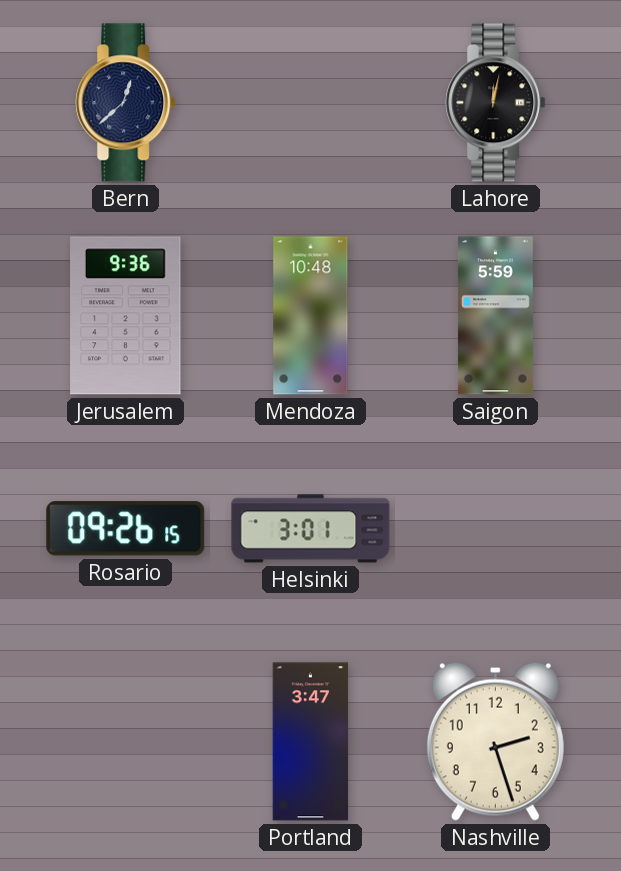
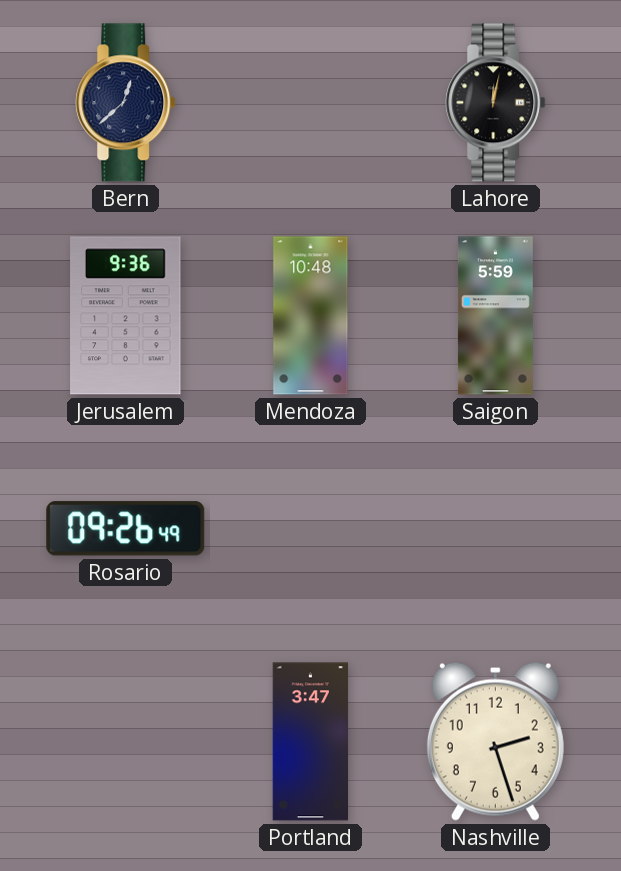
Rosario: 09:26:15 -> 09:26:49 (126, 529)
Helsinki: 3:01 -> none (311, 529)
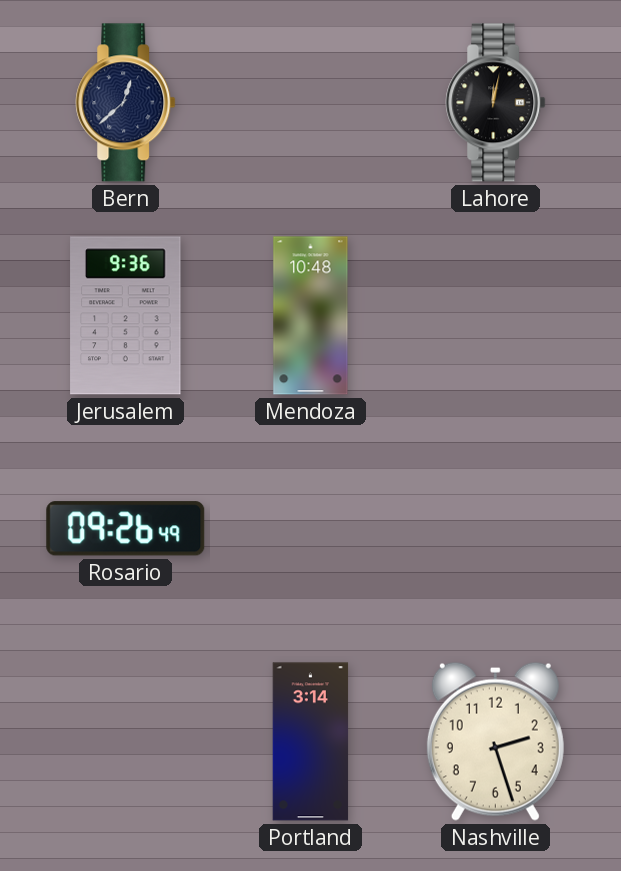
Saigon: 5:59 -> none (495, 316)
Portland: 3:47 -> 3:14 (311, 742)
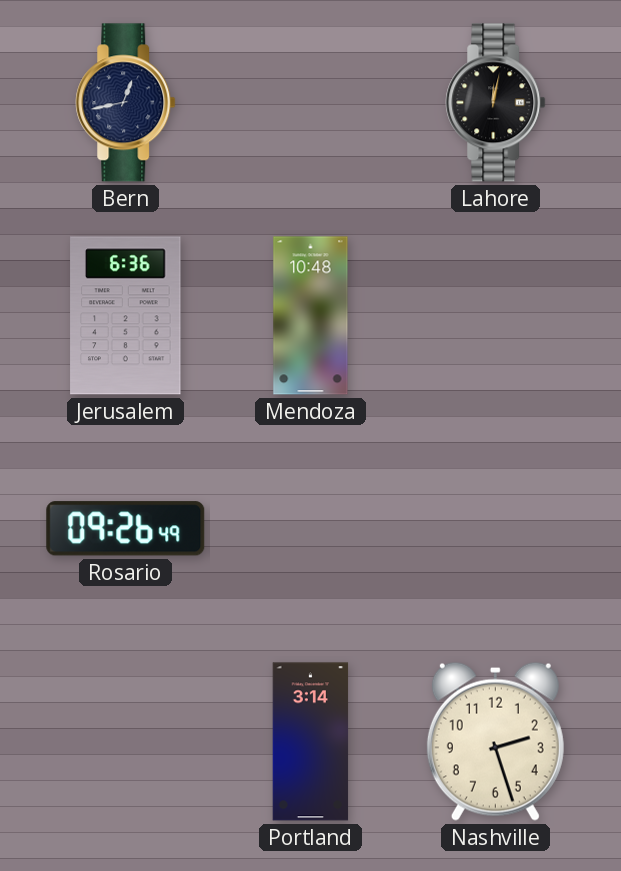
Bern: 12:38 -> 12:43 (126, 103)
Jerusalem: 9:36 -> 6:36 (126, 316)
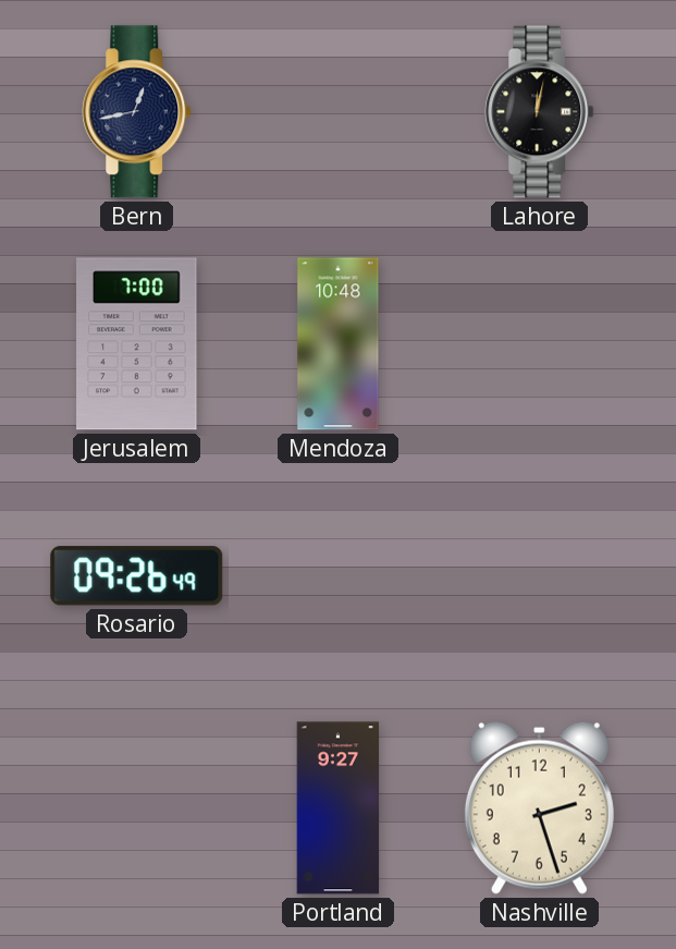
Jerusalem: 6:36 -> 7:00 (137, 344)
Portland: 3:14 -> 9:27 (339, 808)
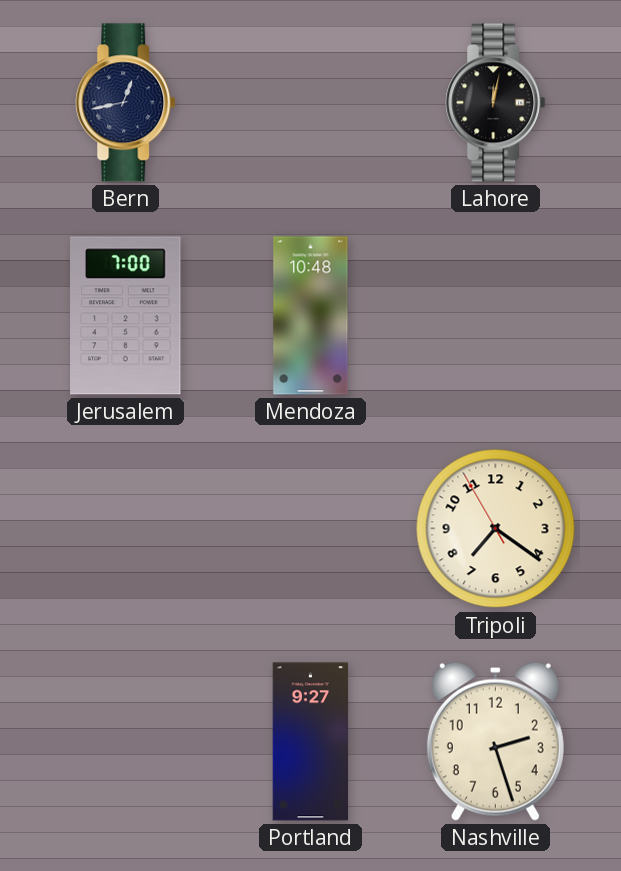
Rosario: 09:26 -> none (137, 576)
Tripoli: none -> 7:20 (496, 529)
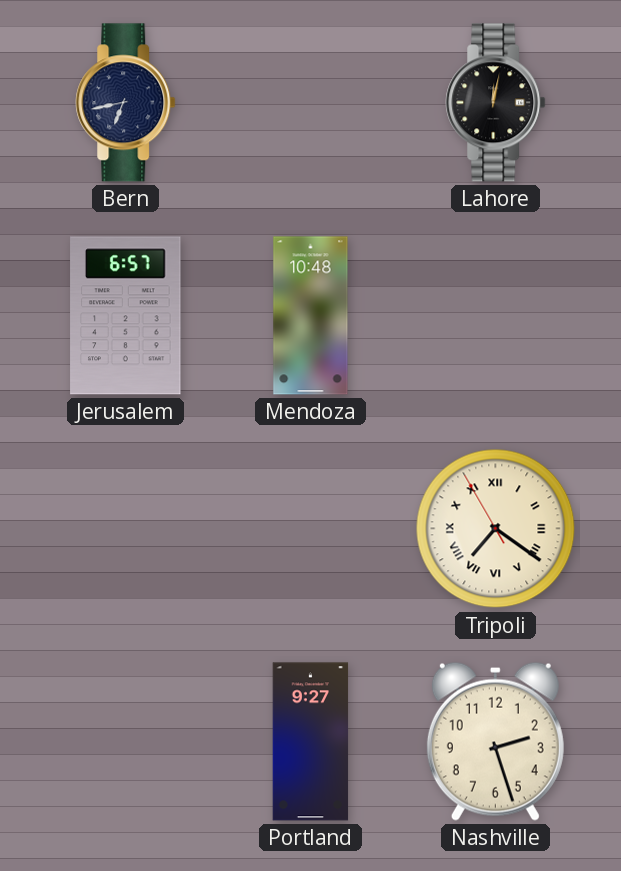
Bern: 12:43 -> 6:43 (126, 103)
Jerusalem: 7:00 -> 6:57 (126, 316)
Tripoli numerals: Arabic -> Roman (496, 529)
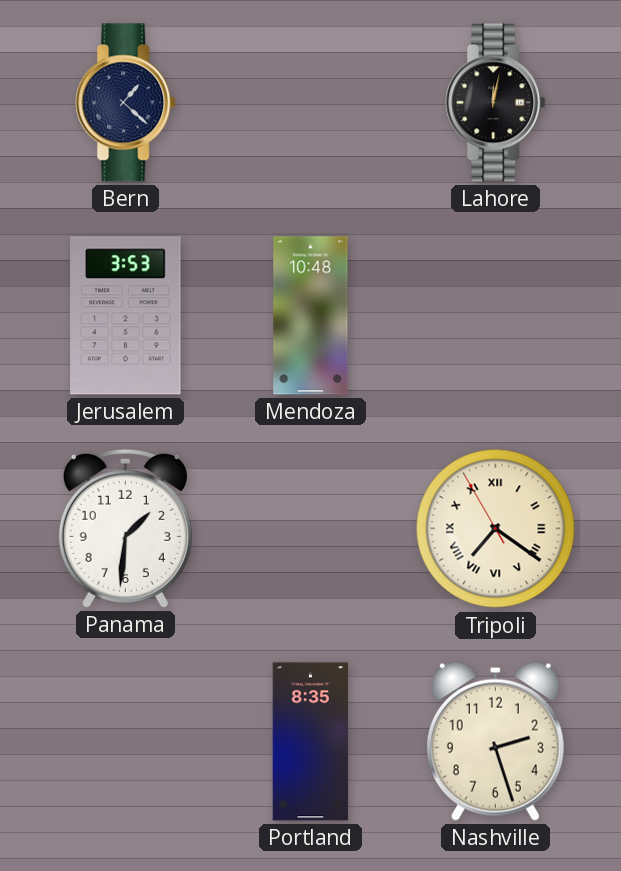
Bern: 6:43 -> 1:22 (126, 103)
Jerusalem: 6:57 -> 3:53 (126, 316)
Panama: none -> 1:31 (125, 528)
Portland: 9:27 -> 8:35 (311, 742)
